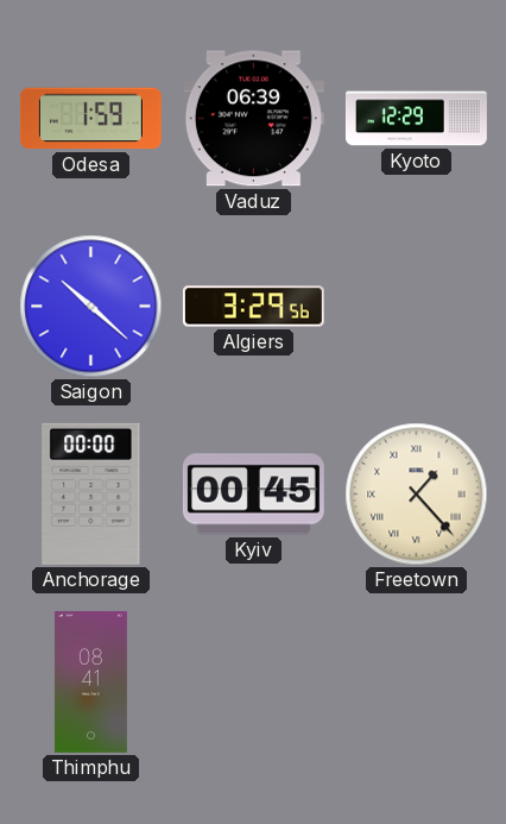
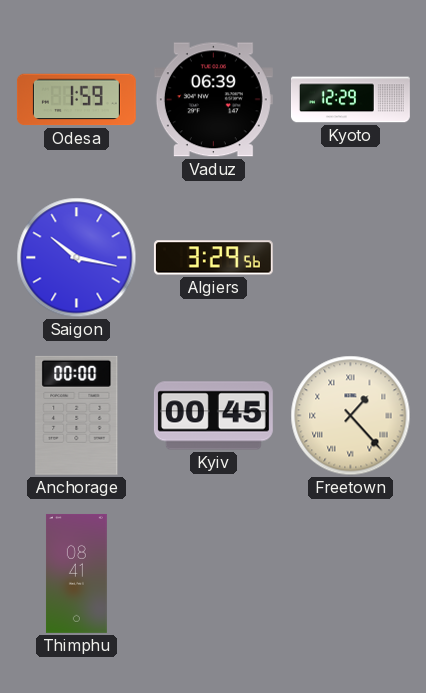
Saigon: 10:22 -> 10:17 (77, 258)
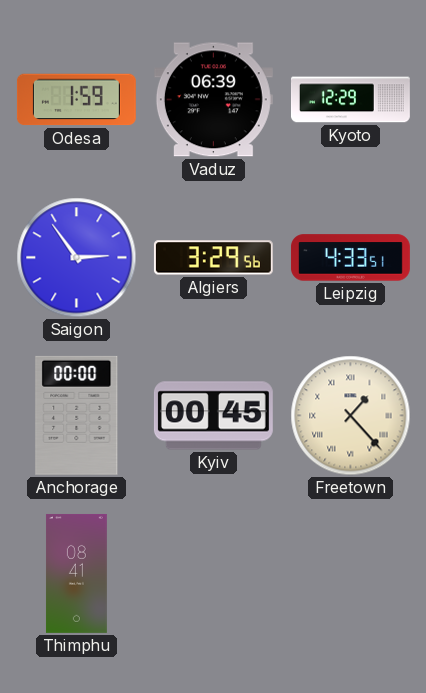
Saigon: 10:17 -> 2:54 (77, 258)
Leipzig: none -> 4:33 (350, 258)
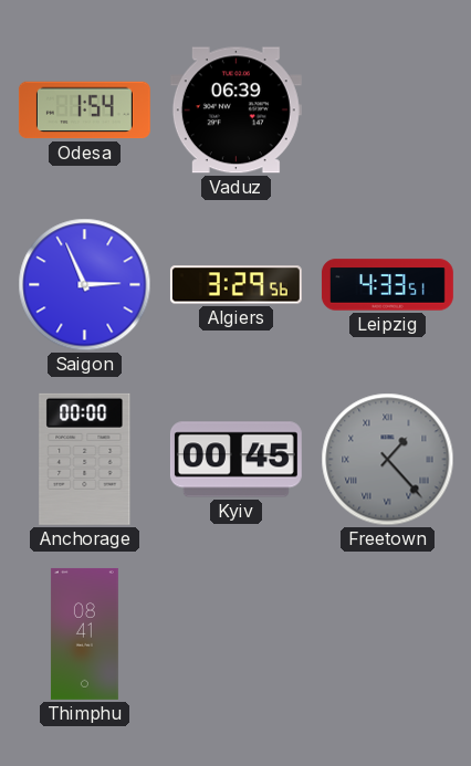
Odesa: 1:59 -> 1:54 (84, 111)
Kyoto: 12:29 -> none (350, 100)
Saigon: 2:54 -> 2:56 (85, 285)
Freetown dial: cream -> grey (388, 460)
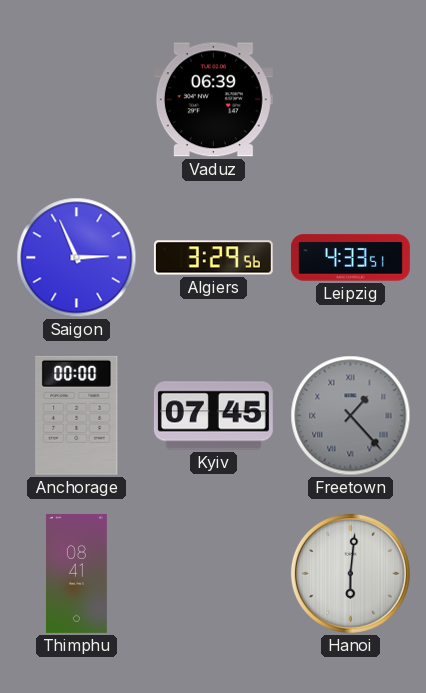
Odesa: 1:54 -> none (84, 111)
Kyiv: 00:45 -> 07:45 (213, 416)
Hanoi: none -> 6:01 (350, 573)
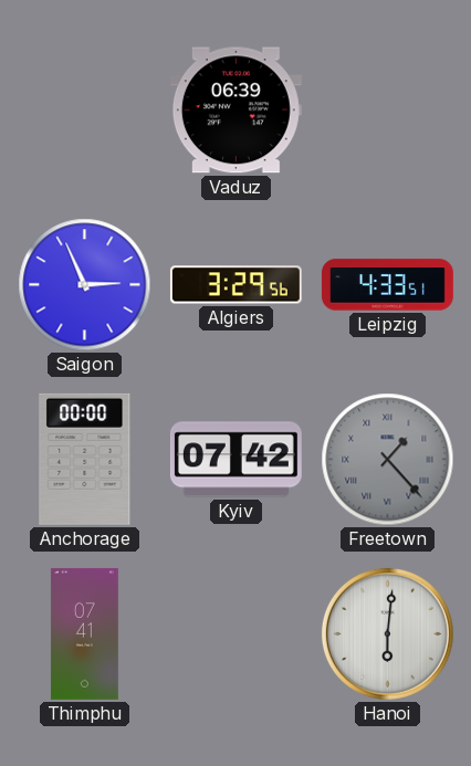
Kyiv: 07:45 -> 07:42 (236, 460)
Thimphu: 08:41 -> 07:41 (84, 633)
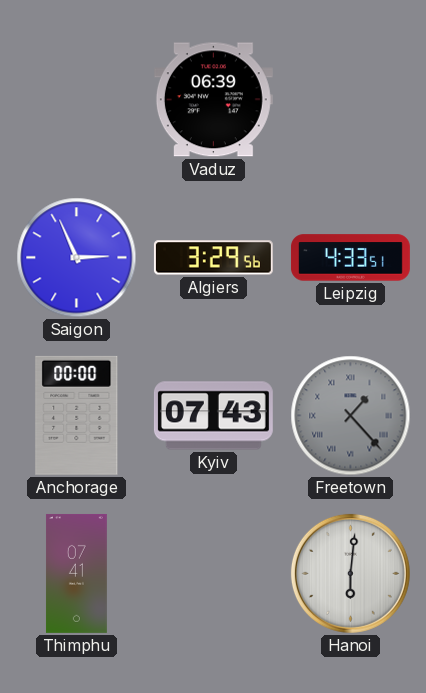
Kyiv: 07:42 -> 07:43 (213, 416)
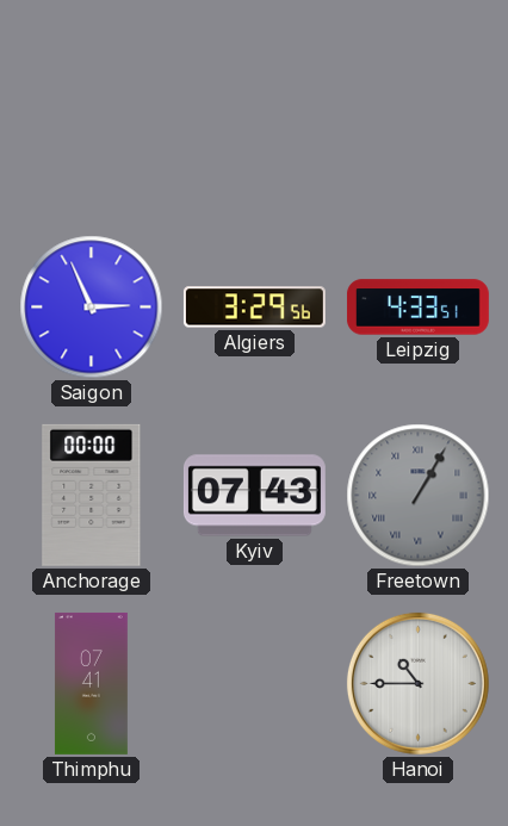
Vaduz: 06:39 -> none (213, 100)
Freetown: 1:23 -> 1:05 (419, 496)
Hanoi: 6:01 -> 10:45 (417, 683)
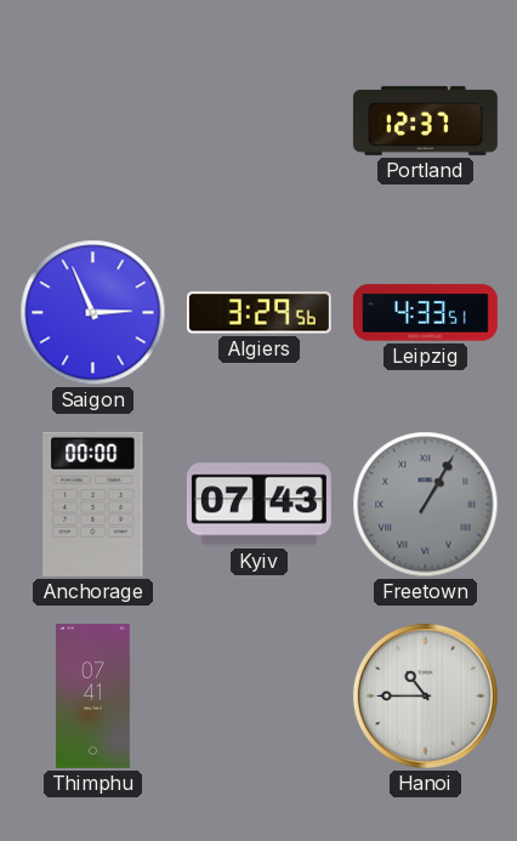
Portland: none -> 12:37 (425, 120)
